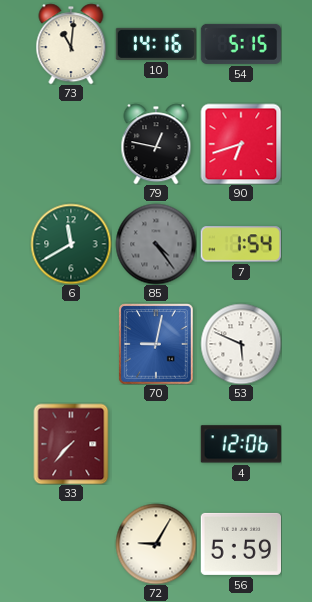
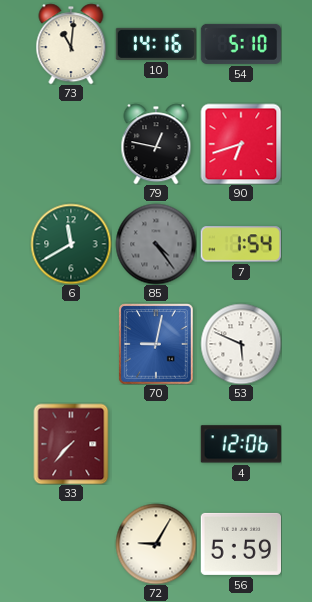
54: 5:15 -> 5:10 (240, 44)
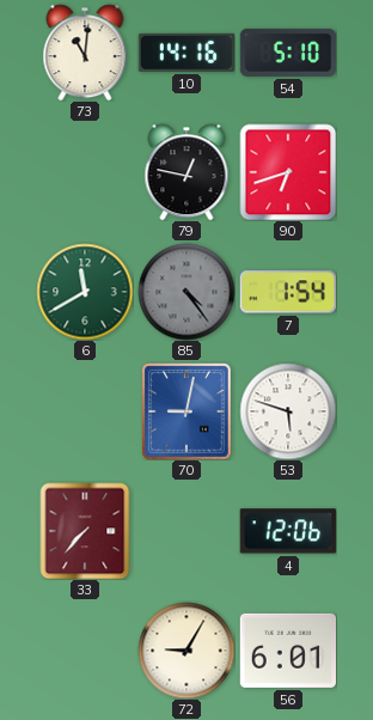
53: 5:49 -> 5:48 (288, 411)
56: 5:59 -> 6:01 (287, 651)
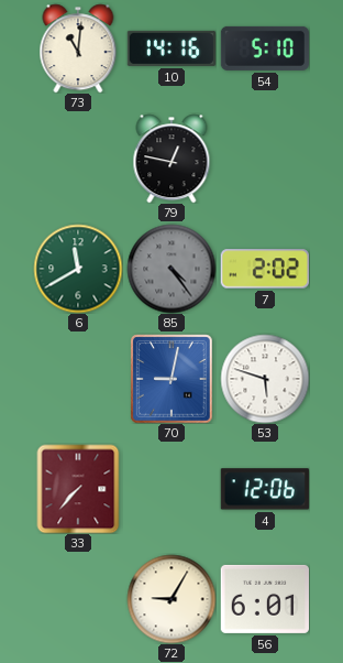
90: 6:42 -> none (288, 172)
7: 1:54 -> 2:02 (265, 269)
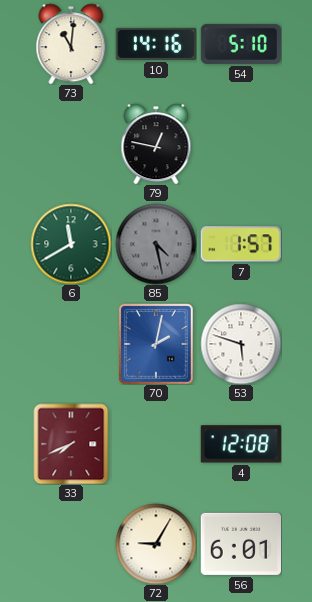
85: 4:24 -> 4:28 (156, 244)
7: 2:02 -> 1:57 (241, 244)
70: 9:02 -> 2:02 (156, 344)
33: 7:37 -> 7:41 (71, 444)
4: 12:06 -> 12:08 (241, 444)
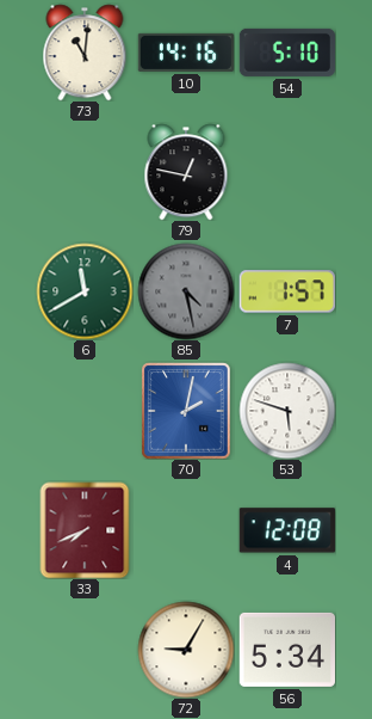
56: 6:01 -> 5:34 (286, 650)
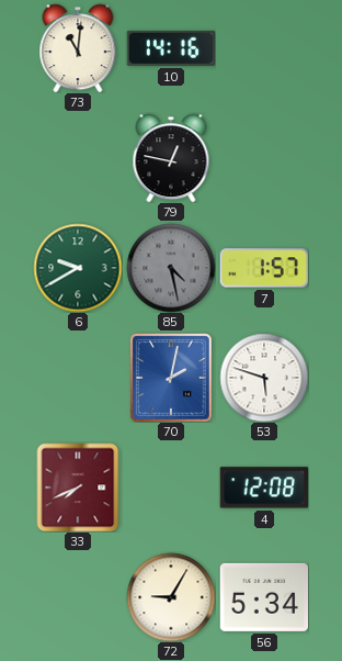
54: 5:10 -> none (286, 53)
6: 11:40 -> 9:40 (78, 268)
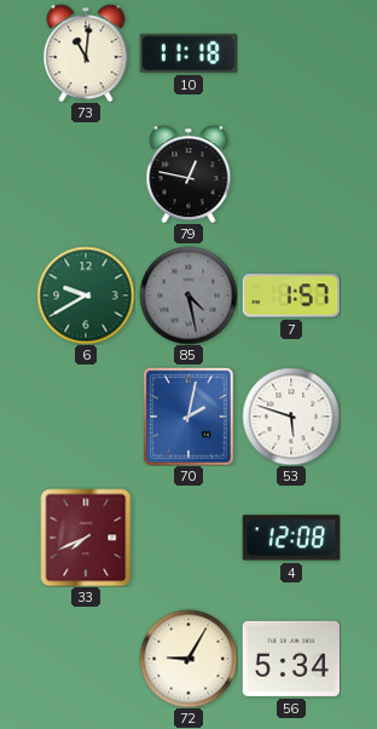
10: 14:16 -> 11:18 (187, 53)
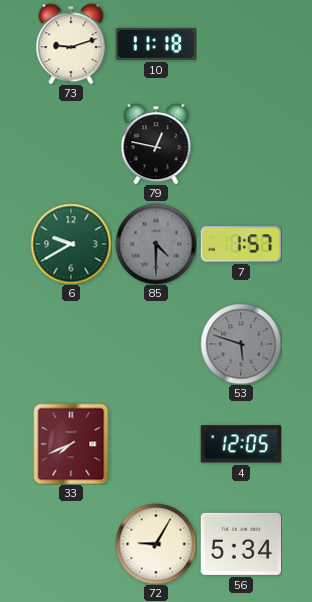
73: 11:01 -> 9:12 (71, 44)
85: 4:28 -> 4:30 (156, 244)
70: 2:02 -> none (188, 417)
53 dial: white -> grey (241, 344)
4: 12:08 -> 12:05 (241, 444)
